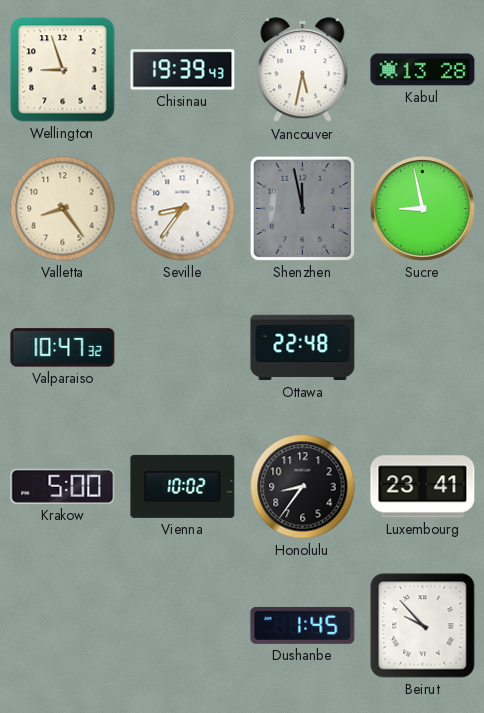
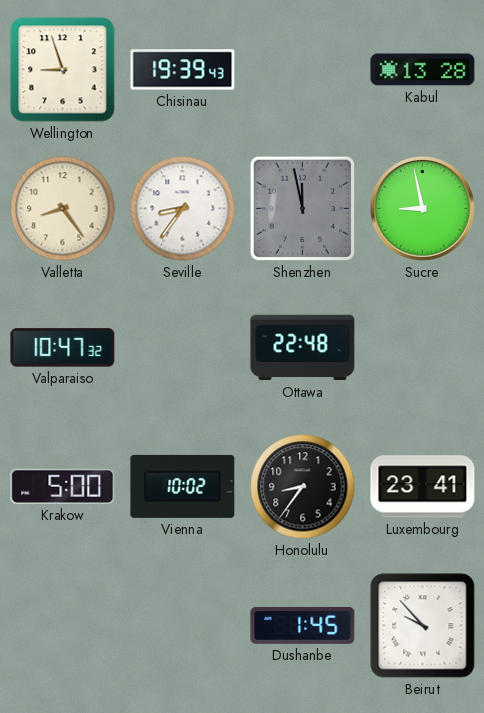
Vancouver: 5:32 -> none (303, 70)
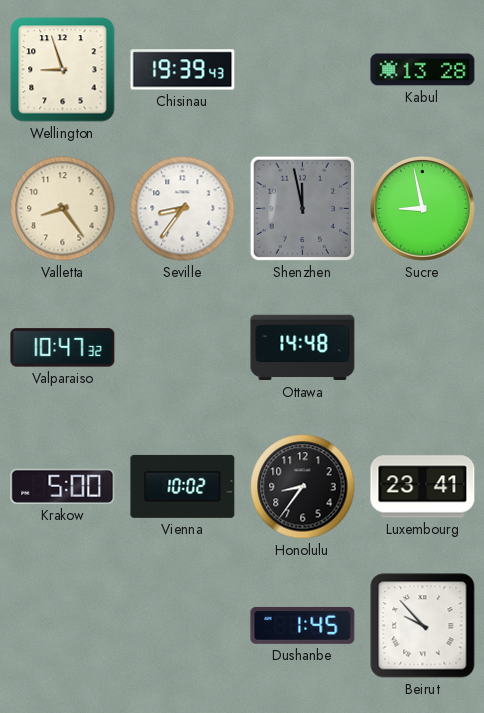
Ottawa: 22:48 -> 14:48 (303, 348)
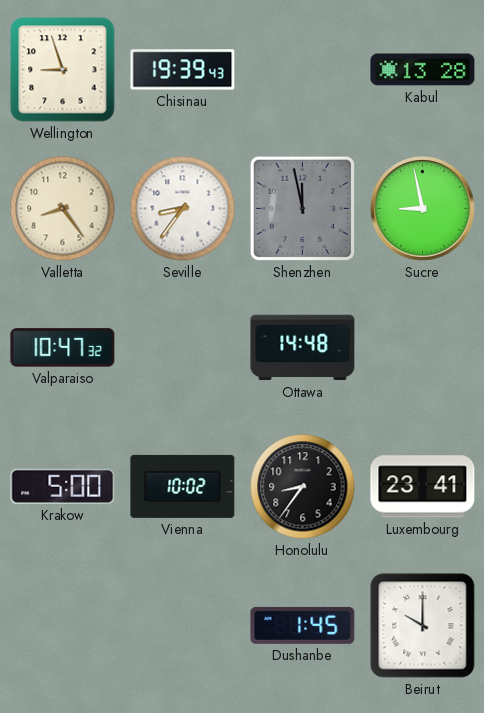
Beirut: 9:53 -> 10:00 (423, 626)
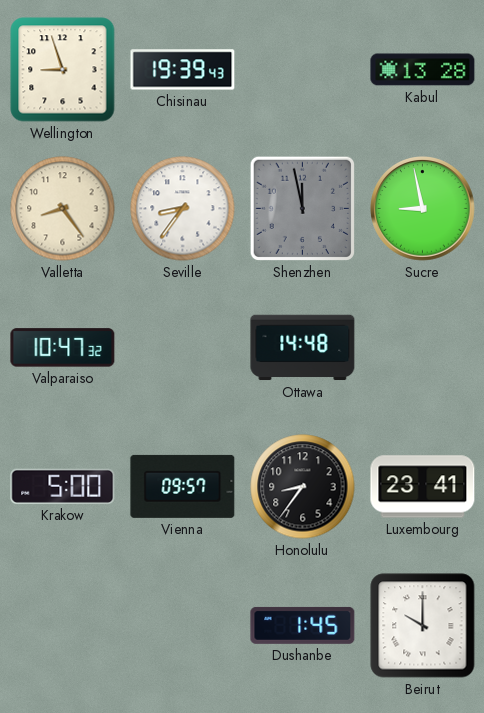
Vienna: 10:02 -> 09:57 (183, 486)
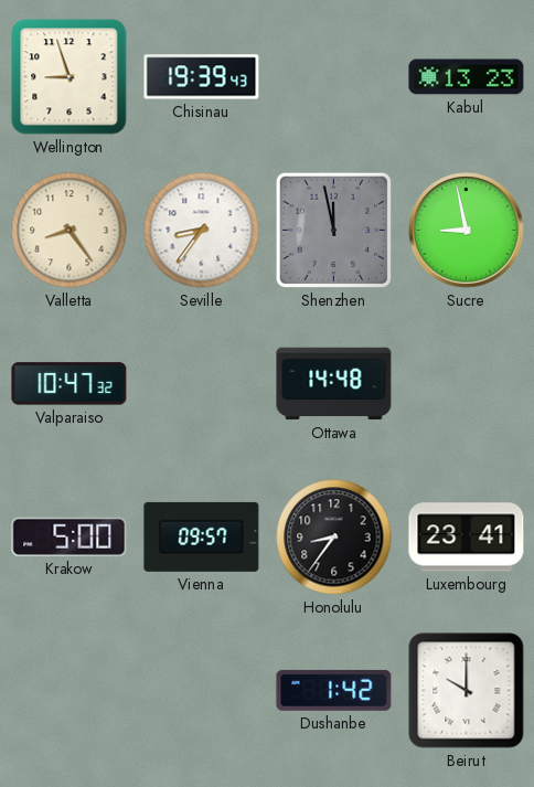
Kabul: 13:28 -> 13:23 (467, 77)
Dushanbe: 1:45 -> 1:42 (334, 690)
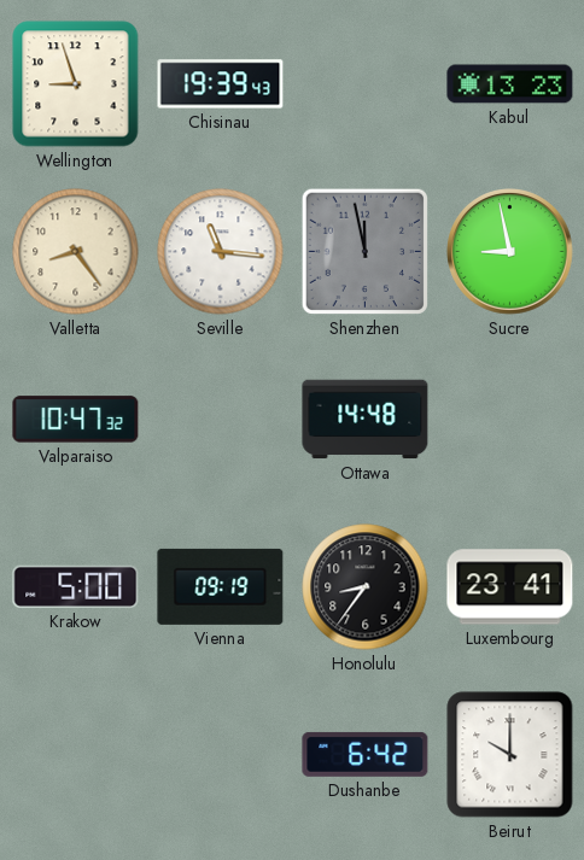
Seville: 8:36 -> 11:16 (221, 252)
Vienna: 09:57 -> 09:19 (221, 586)
Dushanbe: 1:42 -> 6:42 (366, 754)
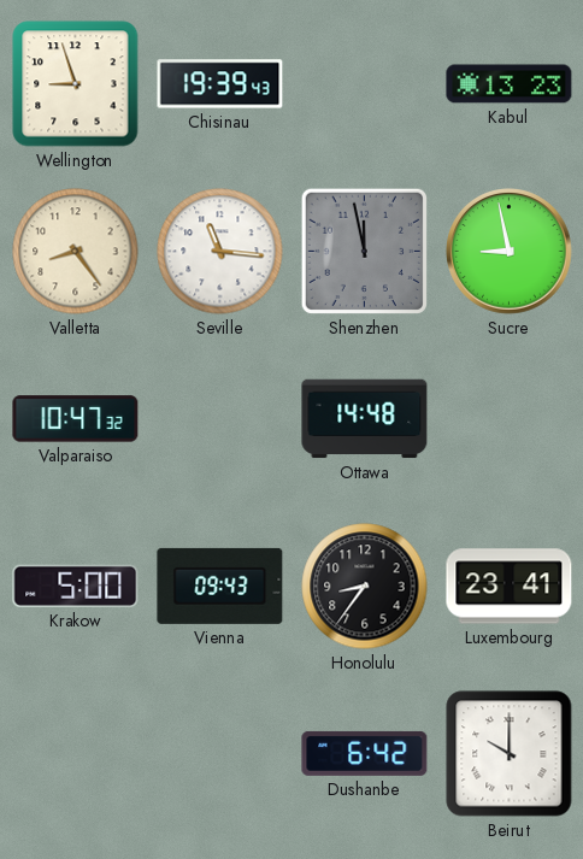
Vienna: 09:19 -> 09:43 (220, 586)
